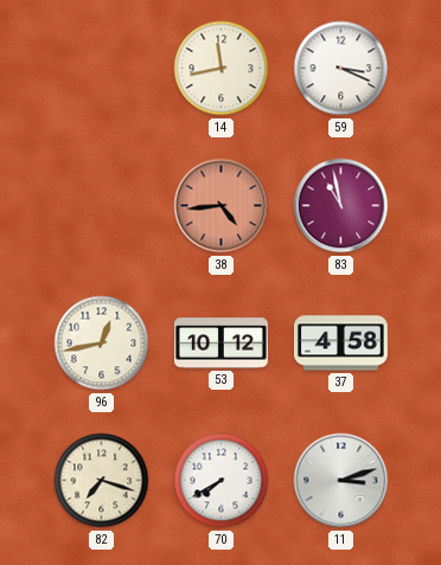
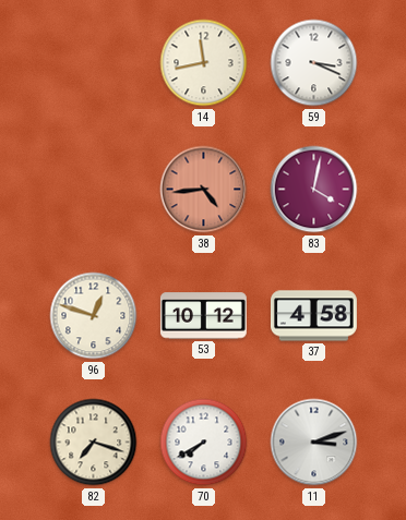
83: 10:58 -> 4:02 (314, 190)
96: 12:43 -> 12:48 (94, 316)
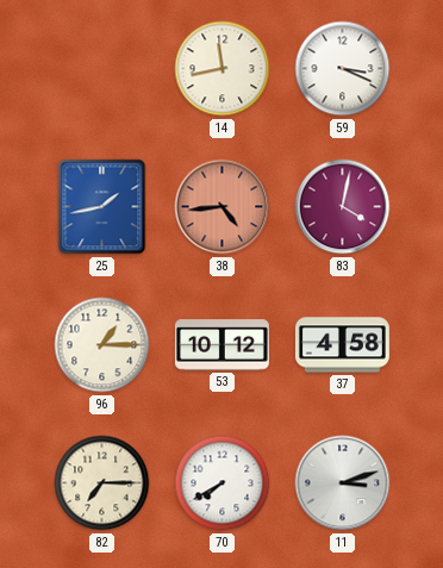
25: none -> 1:43 (102, 207)
96: 12:48 -> 1:15 (102, 345)
82: 7:18 -> 7:15 (102, 483)
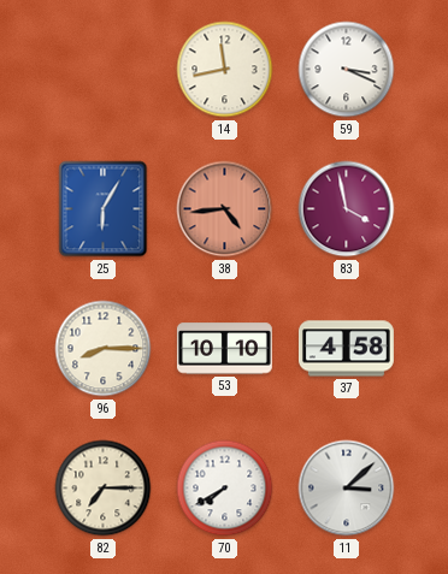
25: 1:43 -> 6:05 (104, 209)
83: 4:02 -> 3:58 (347, 209)
96: 1:15 -> 8:15 (104, 349)
53: 10:12 -> 10:10 (224, 349)
11: 3:12 -> 3:08 (347, 489)
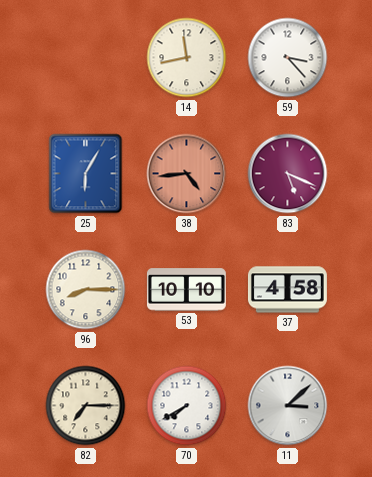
59: 3:19 -> 3:23 (288, 58)
83: 3:58 -> 5:19 (288, 174)
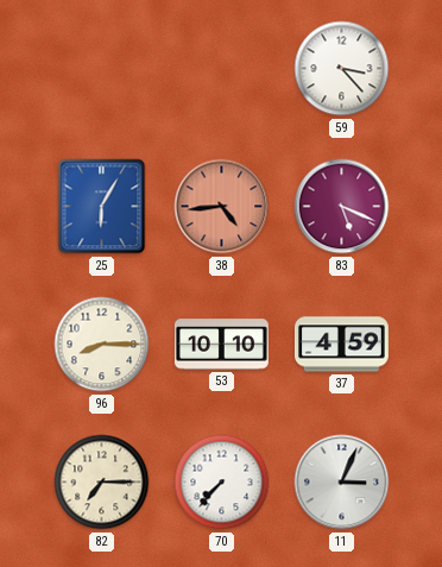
14: 11:43 -> none (187, 58)
37: 4:58 -> 4:59 (341, 345)
70: 7:40 -> 7:37 (222, 483)
11: 3:08 -> 3:04 (342, 483)
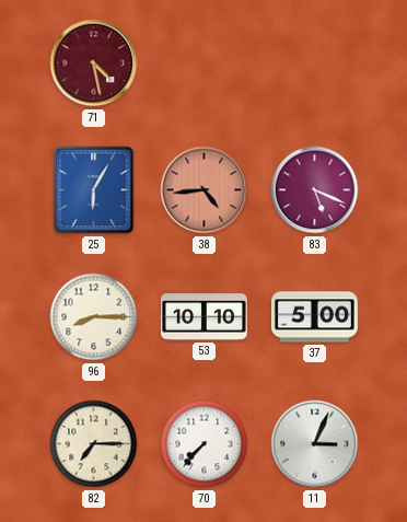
71: none -> 4:28 (94, 63)
59: 3:23 -> none (342, 69)
37: 4:59 -> 5:00 (314, 317)
